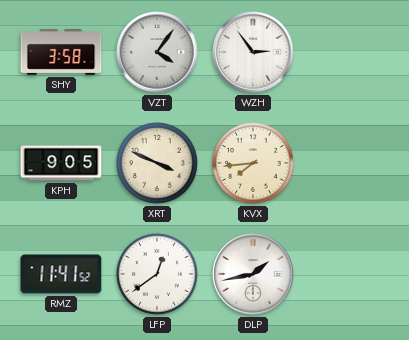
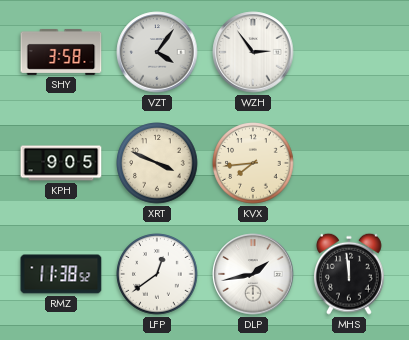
RMZ: 11:41 -> 11:38 (61, 274)
MHS: none -> 11:59 (350, 274)
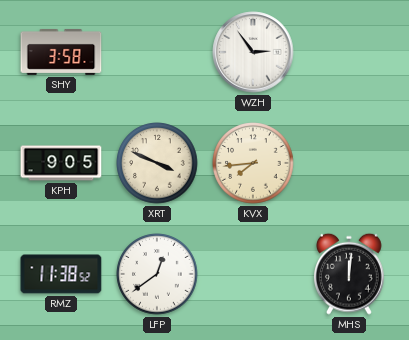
VZT: 4:06 -> none (157, 52)
DLP: 1:43 -> none (253, 274)
MHS: 11:59 -> 12:01 (350, 274)
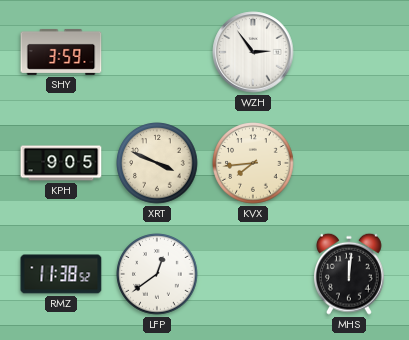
SHY: 3:58 -> 3:59 (61, 52)
